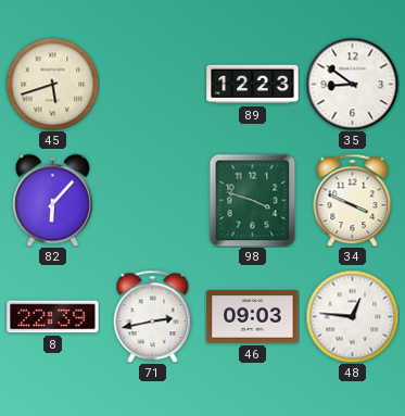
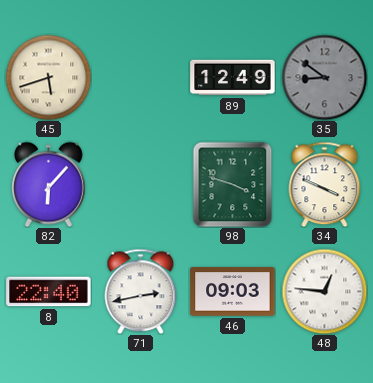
89: 12:23 -> 12:49 (233, 78)
35 dial: white -> grey (324, 77)
8: 22:39 -> 22:40 (49, 292)
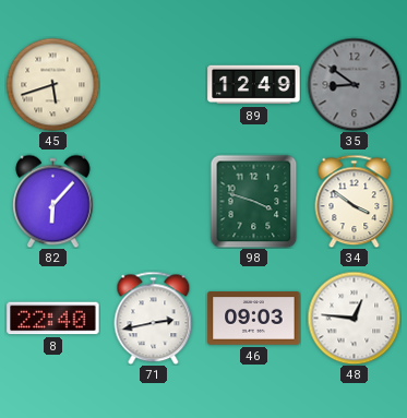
34: 3:49 -> 3:51 (355, 201)
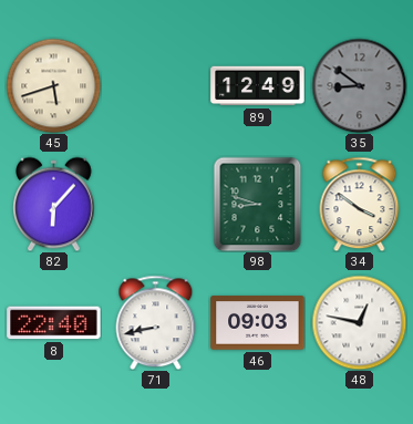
98: 3:48 -> 8:48 (258, 204)
71: 2:43 -> 8:43 (156, 322)
48: 12:46 -> 12:47 (359, 322)
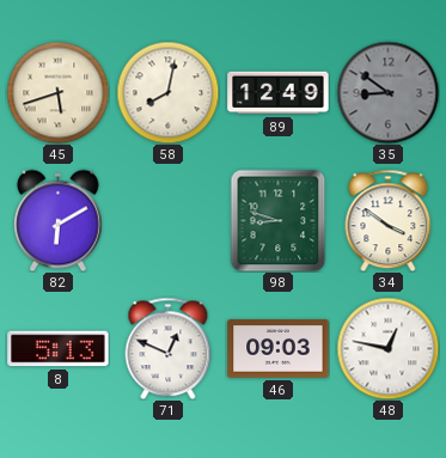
58: none -> 8:02 (167, 92)
82: 6:07 -> 6:10 (59, 220)
8: 22:40 -> 5:13 (59, 349)
71: 8:43 -> 12:49 (169, 348)
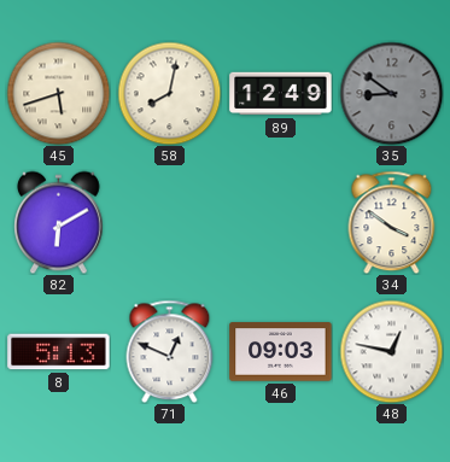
98: 8:48 -> none (279, 220)
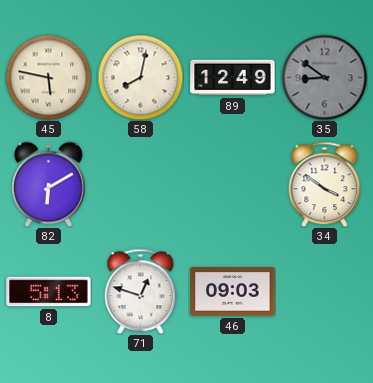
45: 5:42 -> 5:47 (48, 77)
71: 12:49 -> 12:48 (141, 291)
48: 12:47 -> none (391, 351)
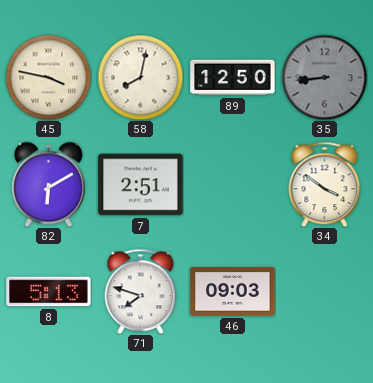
45: 5:47 -> 3:47 (48, 77)
89: 12:49 -> 12:50 (233, 78)
35: 8:51 -> 8:44 (324, 77)
7: none -> 2:51 (141, 185)
71: 12:48 -> 7:48 (141, 291)
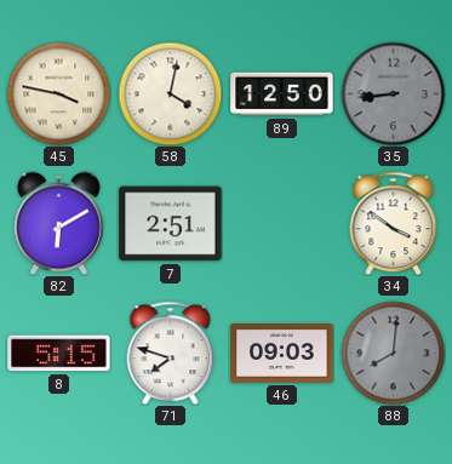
58: 8:02 -> 4:02 (170, 93)
8: 5:13 -> 5:15 (59, 354)
88: none -> 8:01 (393, 353)
